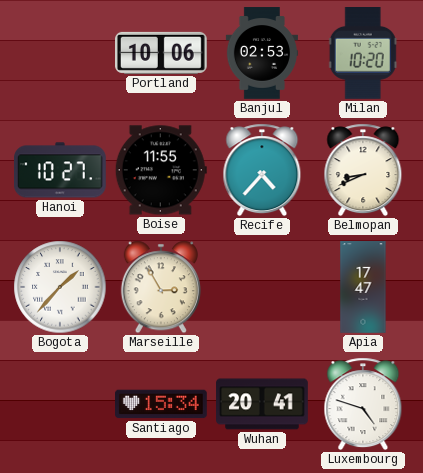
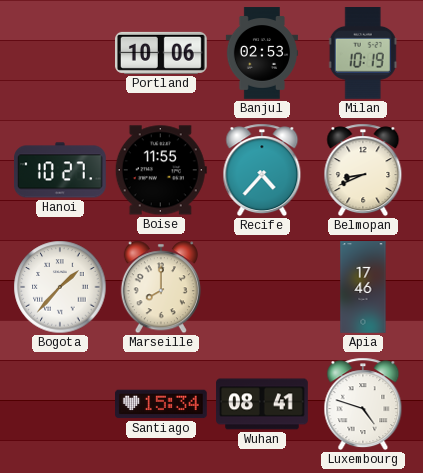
Milan: 10:20 -> 10:19 (363, 54)
Marseille: 2:55 -> 8:00 (161, 287)
Apia: 17:47 -> 17:46 (363, 287)
Wuhan: 20:41 -> 08:41 (262, 404)
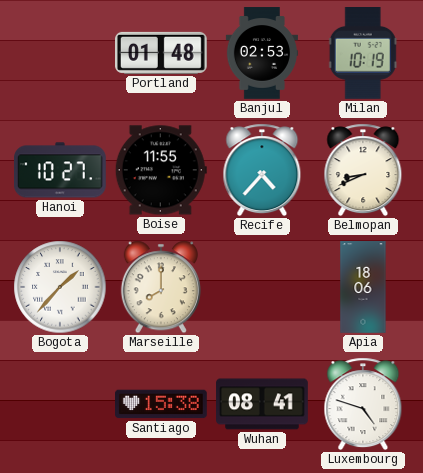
Portland: 10:06 -> 01:48 (162, 53)
Apia: 17:46 -> 18:06 (363, 287)
Santiago: 15:34 -> 15:38 (162, 404)
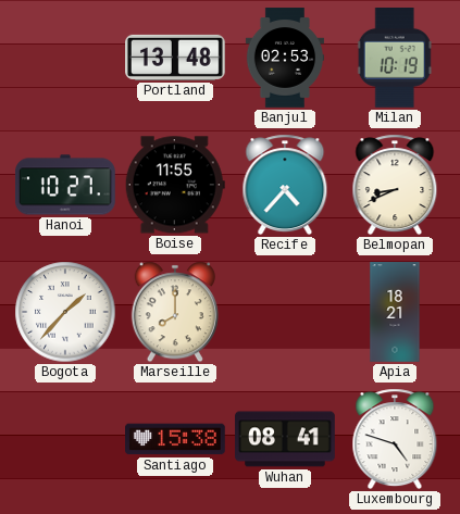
Portland: 01:48 -> 13:48 (176, 58)
Apia: 18:06 -> 18:21 (395, 312)
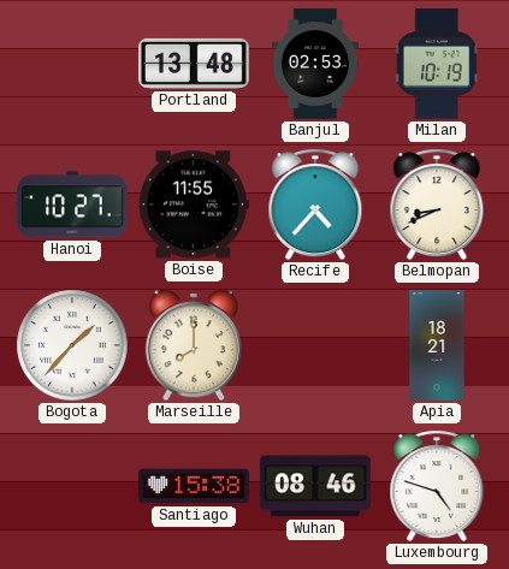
Wuhan: 08:41 -> 08:46 (315, 486)
